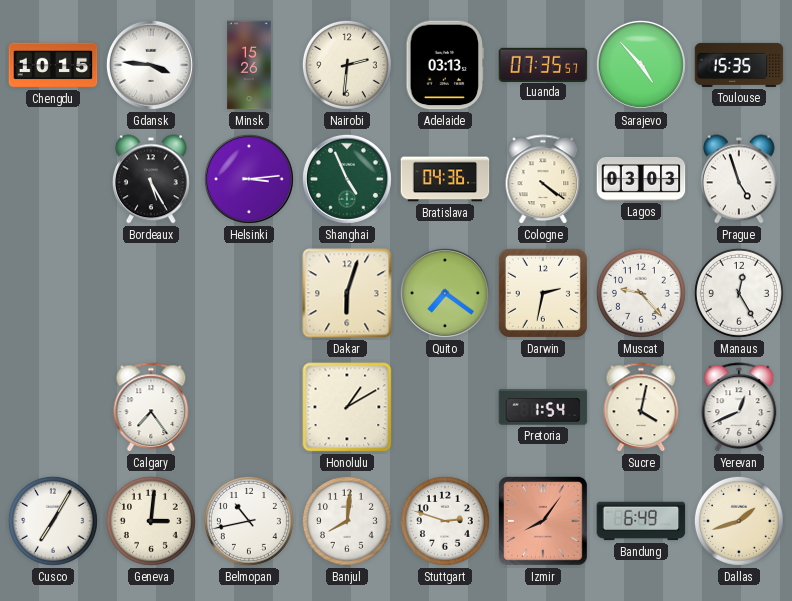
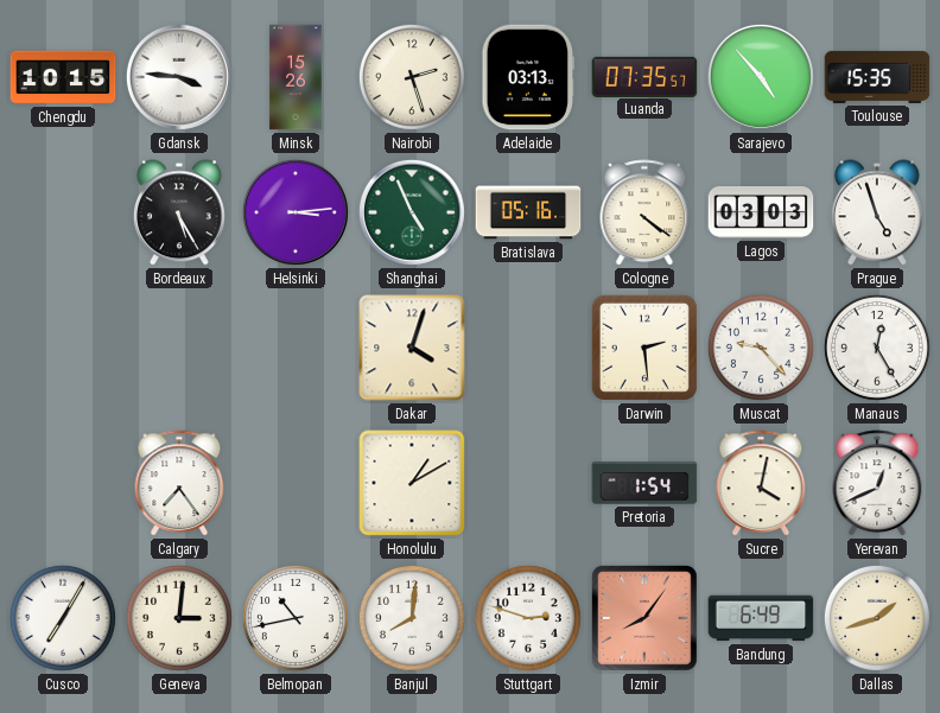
Nairobi: 2:31 -> 2:27 (412, 77)
Bratislava: 04:36 -> 05:16 (528, 212)
Dakar: 6:03 -> 4:03 (412, 348)
Quito: 7:21 -> none (445, 293)
Darwin: 2:32 -> 2:29 (644, 348)
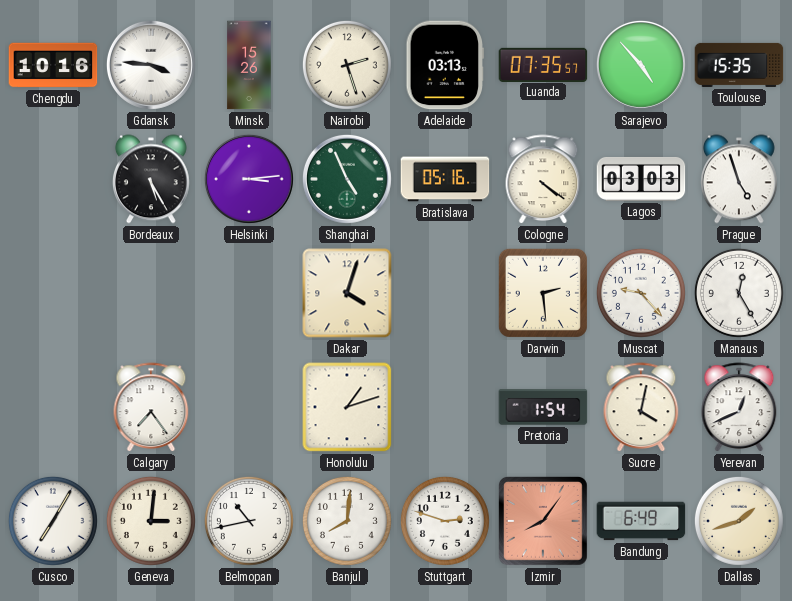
Chengdu: 10:15 -> 10:16 (53, 65)
Honolulu: 1:10 -> 1:12 (347, 407)
